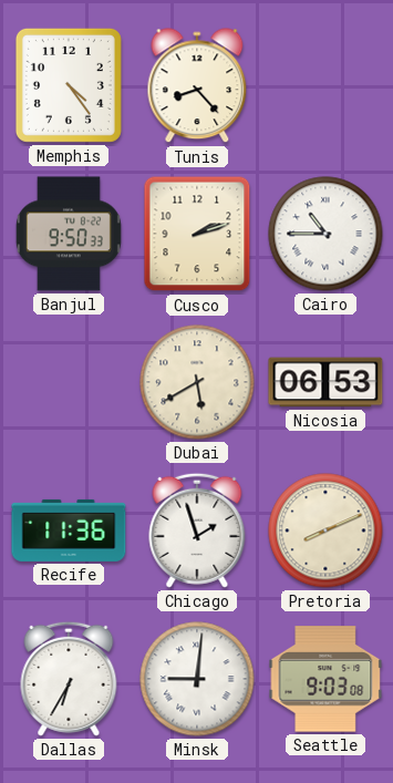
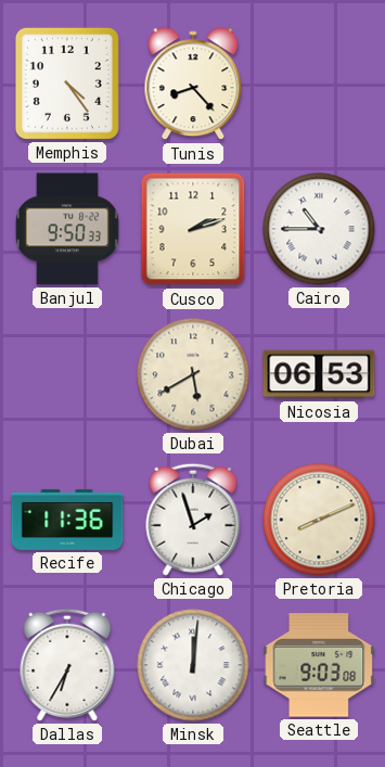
Minsk: 9:01 -> 12:01 (193, 665)
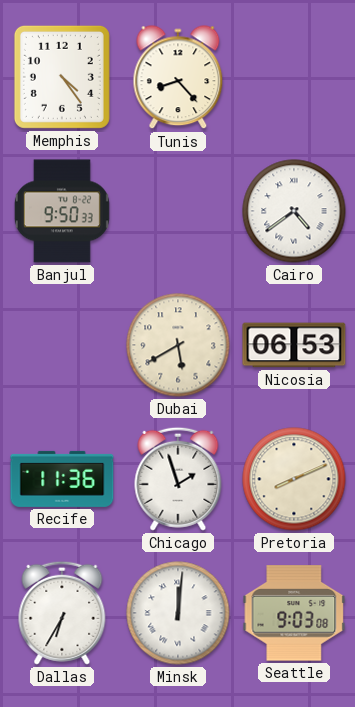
Cusco: 2:12 -> none (193, 229)
Cairo: 10:45 -> 4:39 (294, 211)
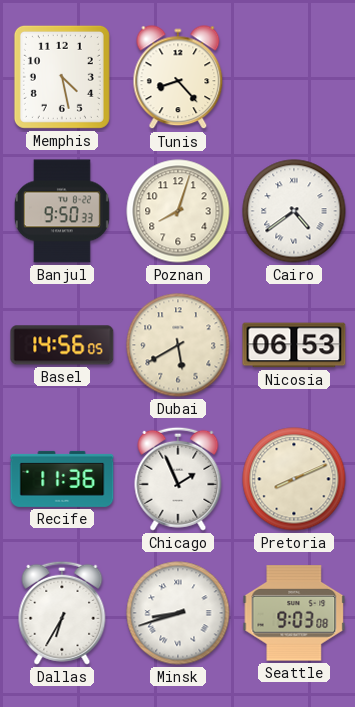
Memphis: 4:24 -> 4:28 (62, 77)
Poznan: none -> 8:03 (178, 211)
Basel: none -> 14:56 (62, 345)
Chicago: 1:57 -> 1:56 (178, 479)
Minsk: 12:01 -> 8:42 (178, 613)
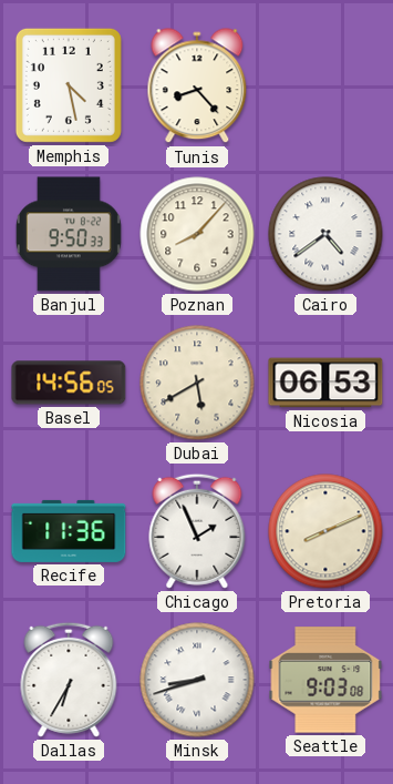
Poznan: 8:03 -> 8:07 (197, 234)
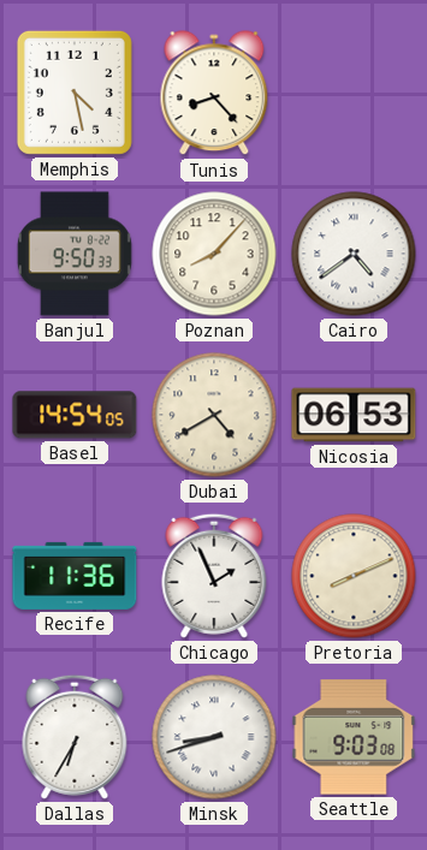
Basel: 14:56 -> 14:54 (75, 415)
Dubai: 5:40 -> 4:40 (214, 415)
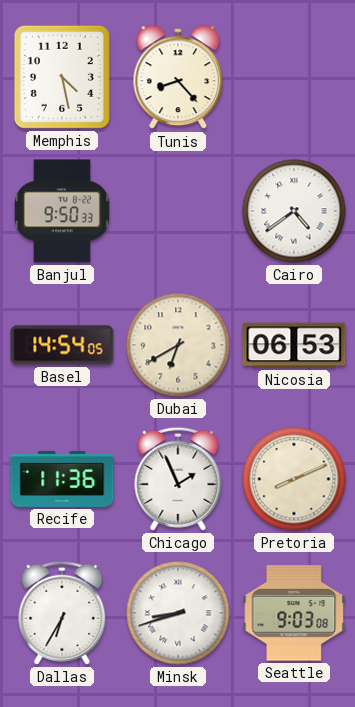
Poznan: 8:07 -> none (214, 254)
Dubai: 4:40 -> 6:40 (178, 345)
